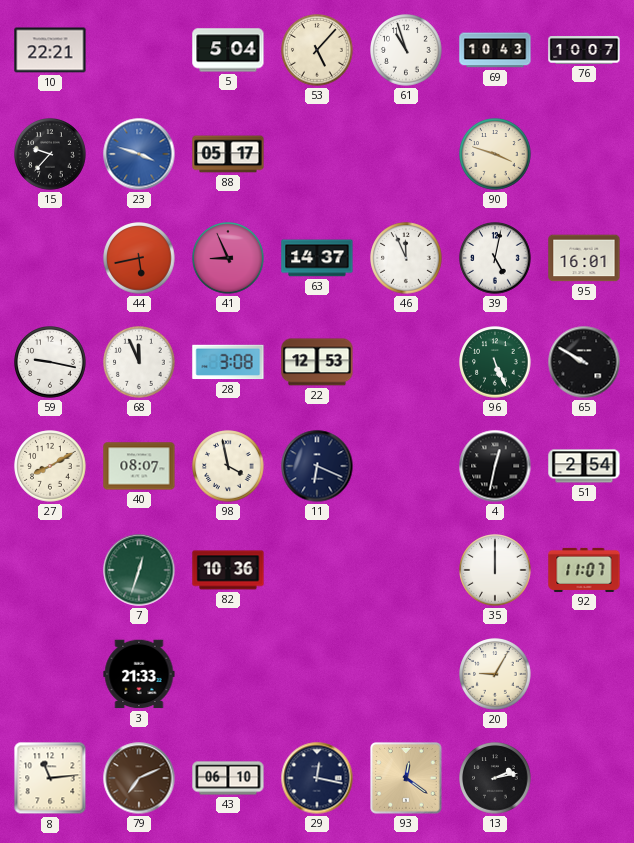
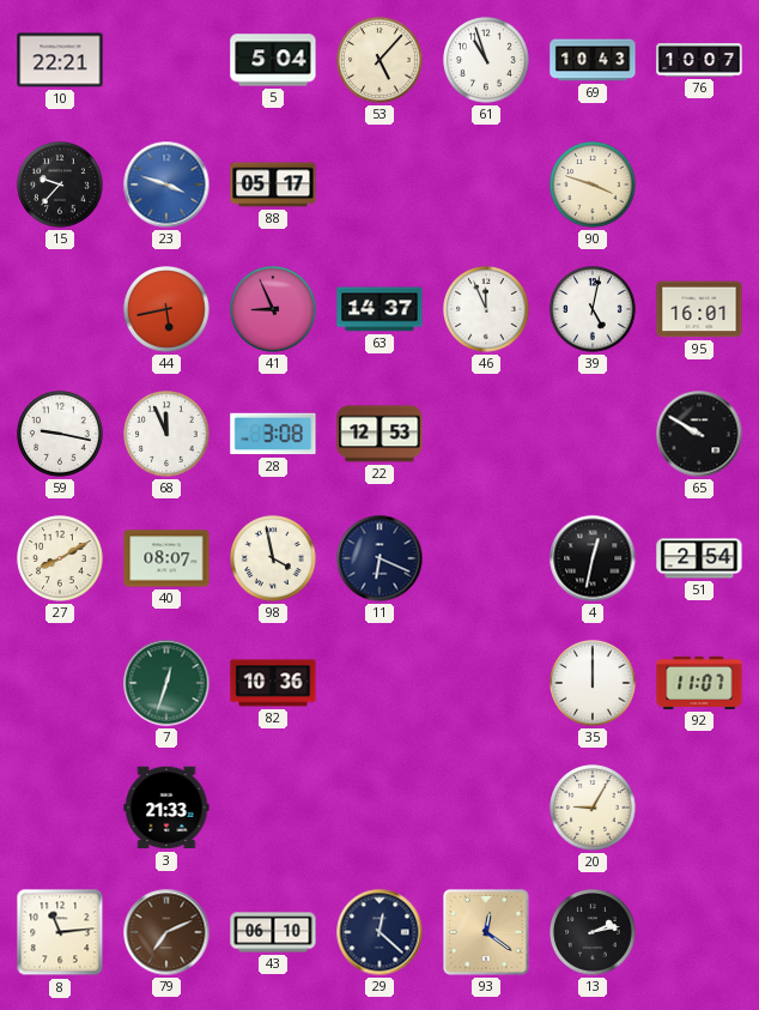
96: 5:26 -> none (495, 362)
29: 12:17 -> 12:22 (380, 932)
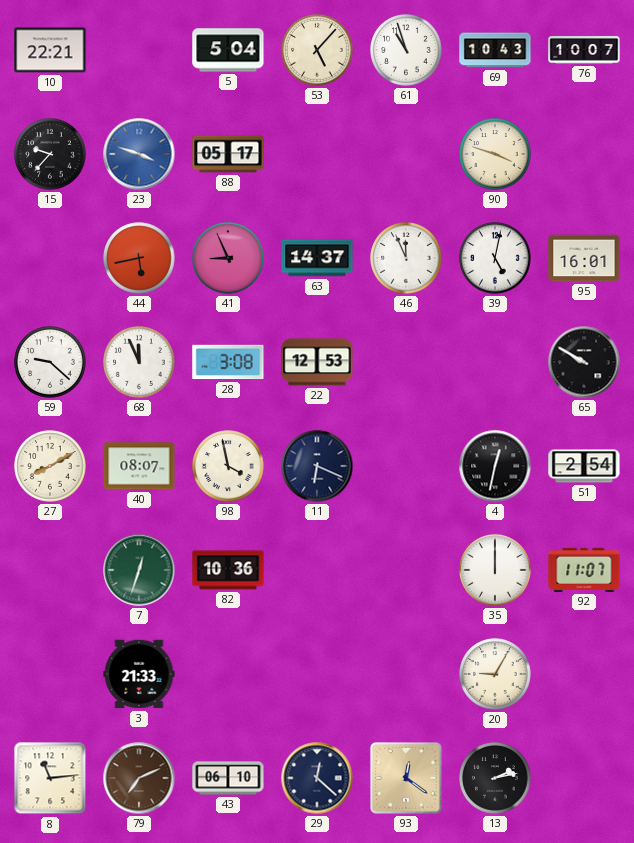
59: 9:17 -> 9:22 (50, 362)
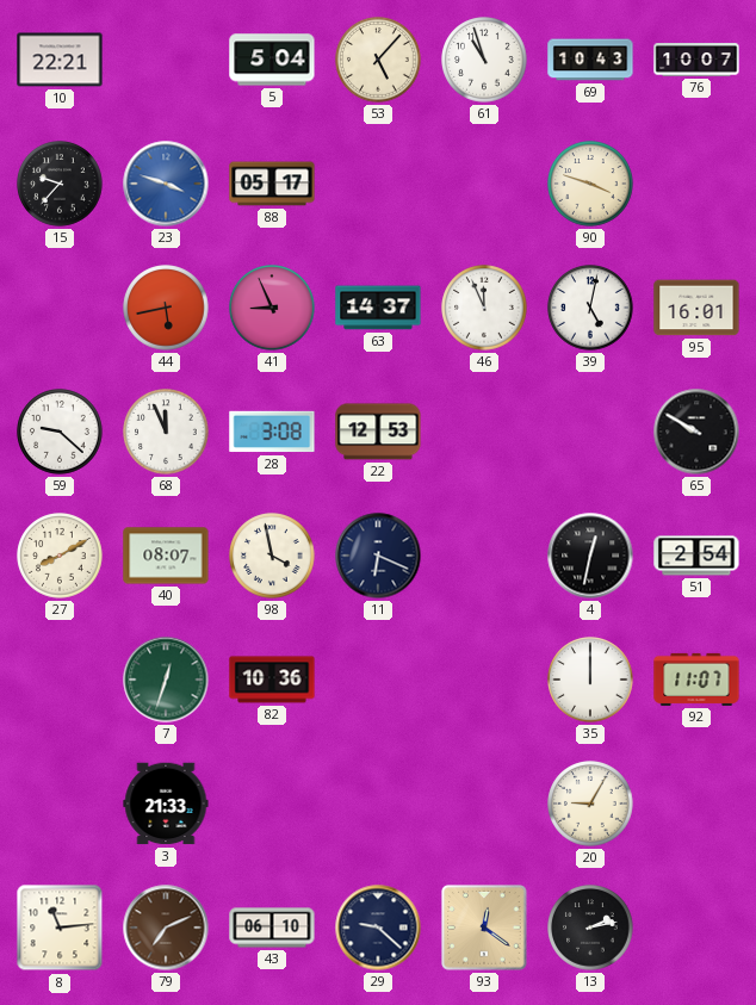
29: 12:22 -> 9:22 (378, 928)
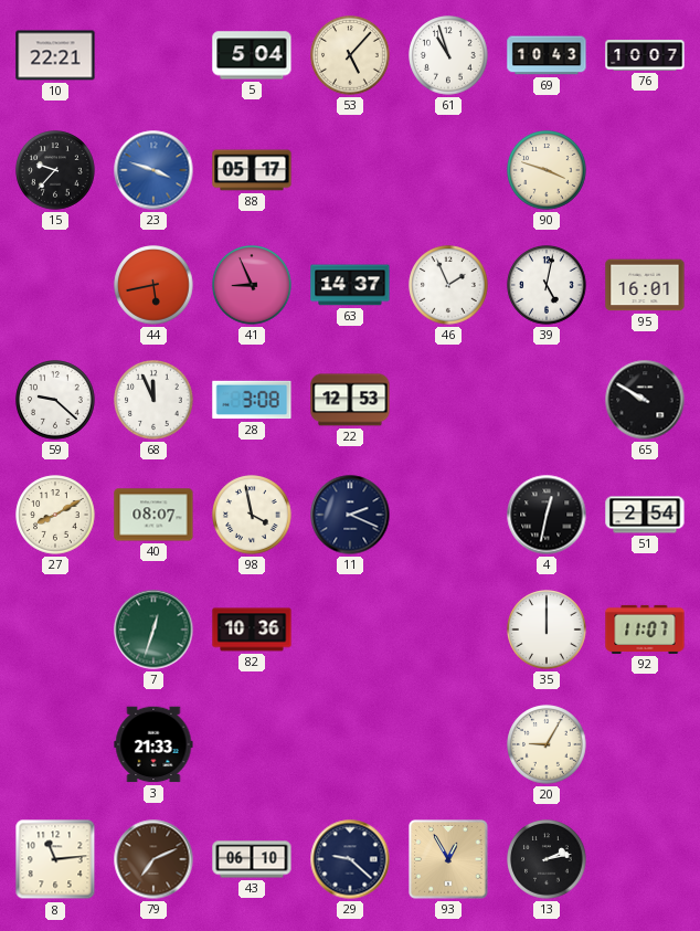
46: 11:56 -> 1:56 (448, 285)
11: 6:19 -> 2:19 (350, 515)
93: 12:21 -> 12:55 (448, 859)
